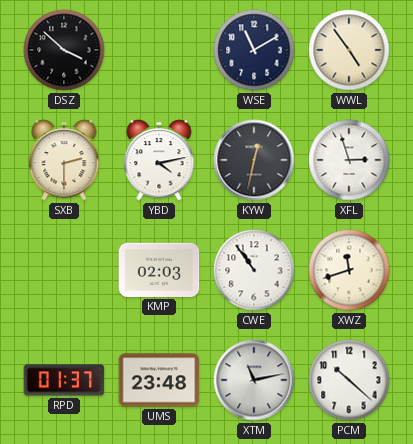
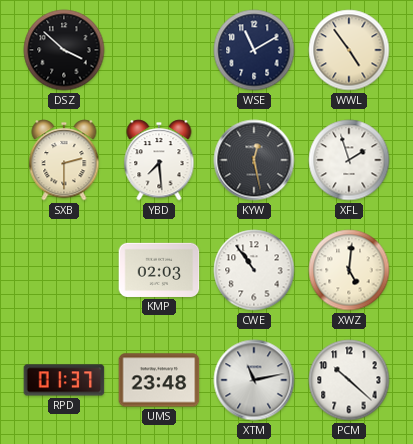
YBD: 4:13 -> 7:29 (159, 160)
KYW: 12:32 -> 12:28 (254, 160)
XFL: 2:57 -> 1:57 (349, 160)
XWZ: 11:42 -> 5:01 (349, 270)
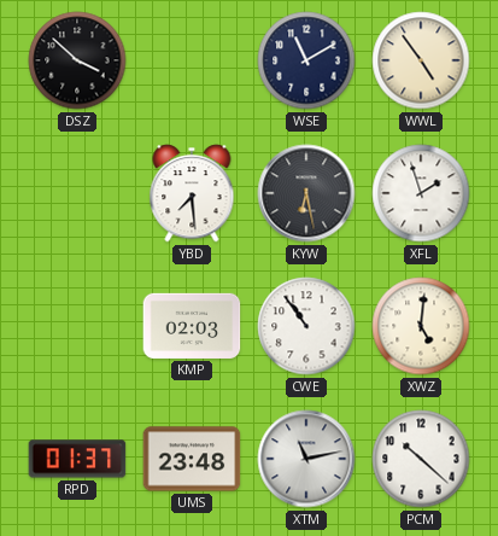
SXB: 2:30 -> none (64, 160)
KYW: 12:28 -> 6:28 (306, 193)
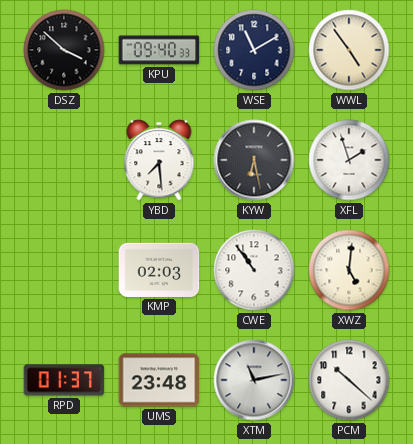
KPU: none -> 09:40 (159, 50)
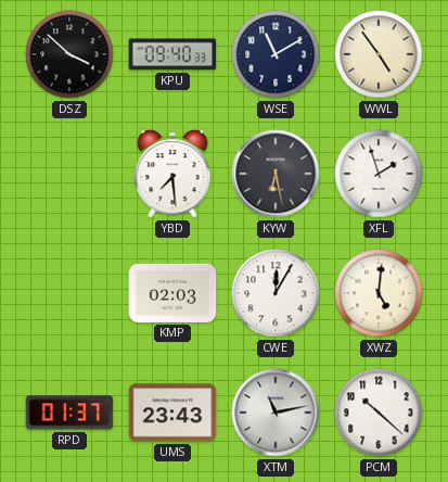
CWE: 10:54 -> 12:05 (276, 293)
UMS: 23:48 -> 23:43 (172, 413)
